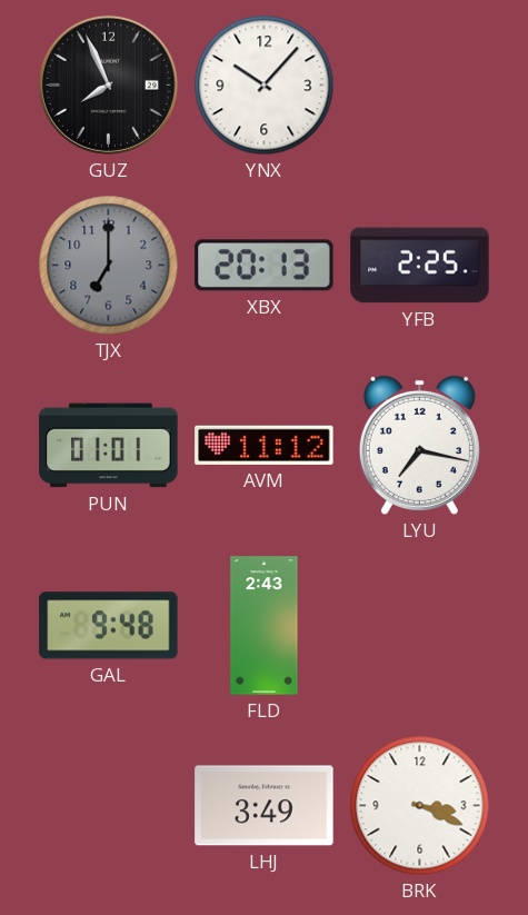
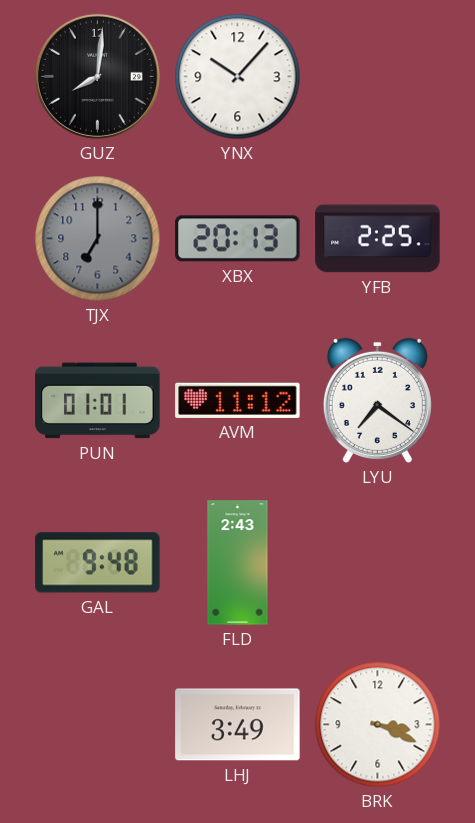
GUZ: 7:56 -> 8:01 (97, 76)
LYU: 7:17 -> 7:21 (377, 400)
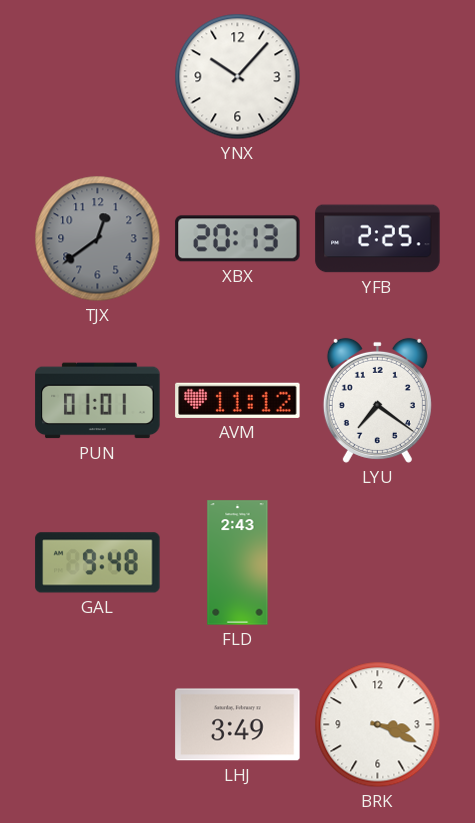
GUZ: 8:01 -> none (97, 76)
TJX: 7:00 -> 12:39 (98, 239)
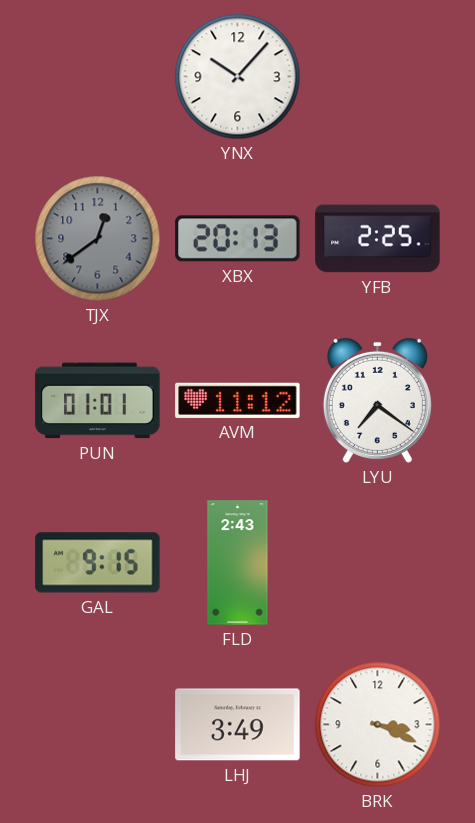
GAL: 9:48 -> 9:15 (98, 563)
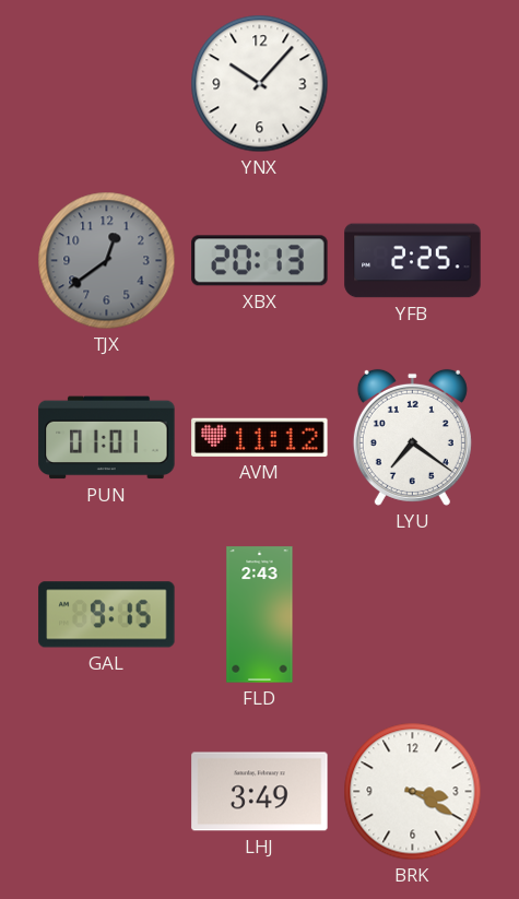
BRK: 3:19 -> 3:20 (413, 792)
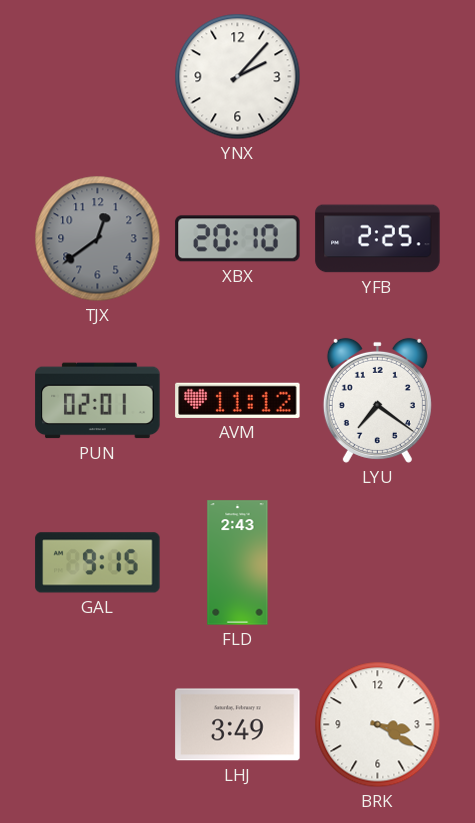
YNX: 10:07 -> 2:07 (238, 77)
XBX: 20:13 -> 20:10 (238, 239)
PUN: 01:01 -> 02:01 (98, 401)
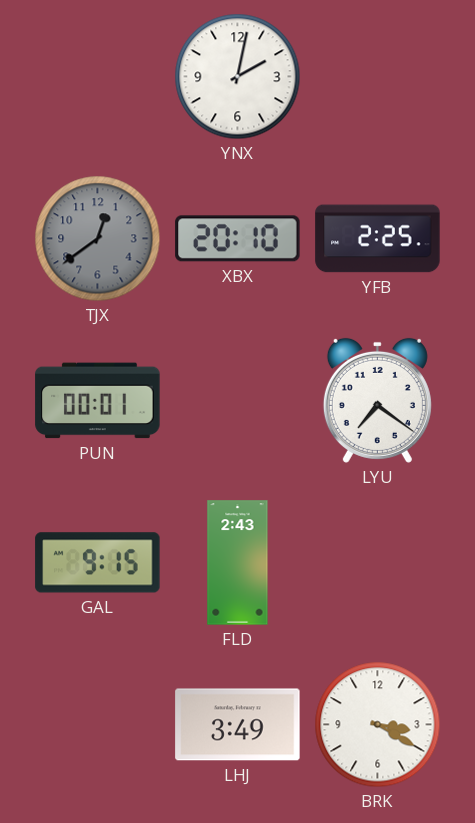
YNX: 2:07 -> 2:02 (238, 77)
PUN: 02:01 -> 00:01 (98, 401)
AVM: 11:12 -> none (238, 400)
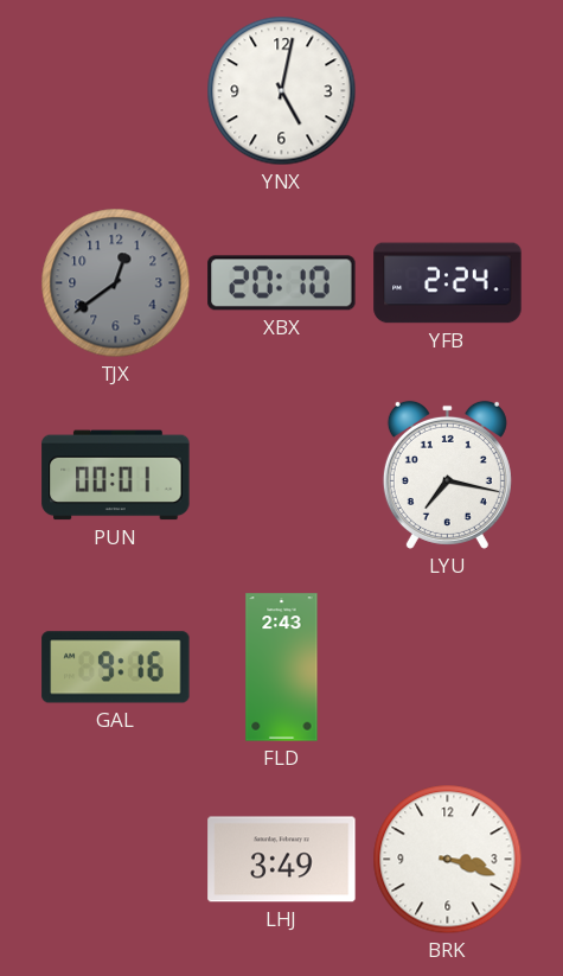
YNX: 2:02 -> 5:02 (282, 91)
YFB: 2:25 -> 2:24 (448, 283)
LYU: 7:21 -> 7:17 (447, 474)
GAL: 9:15 -> 9:16 (116, 668)
BRK: 3:20 -> 3:18 (448, 860)
